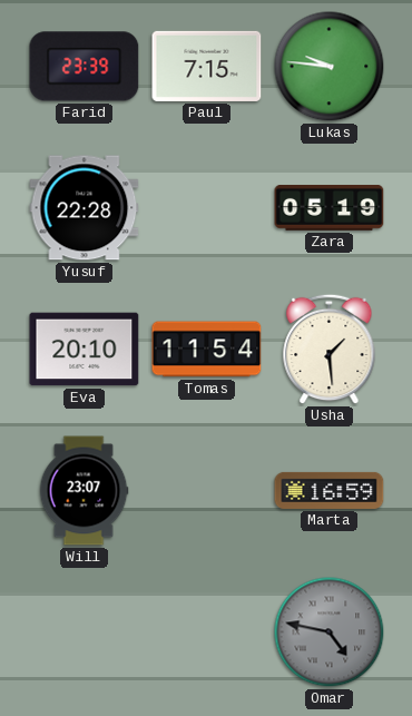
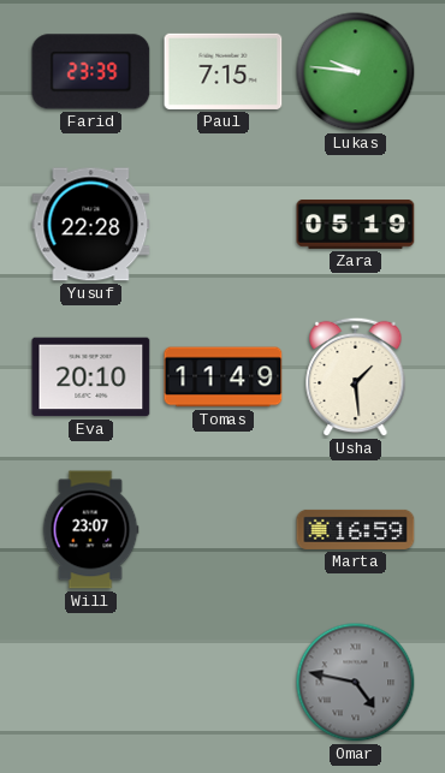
Tomas: 11:54 -> 11:49 (224, 377)
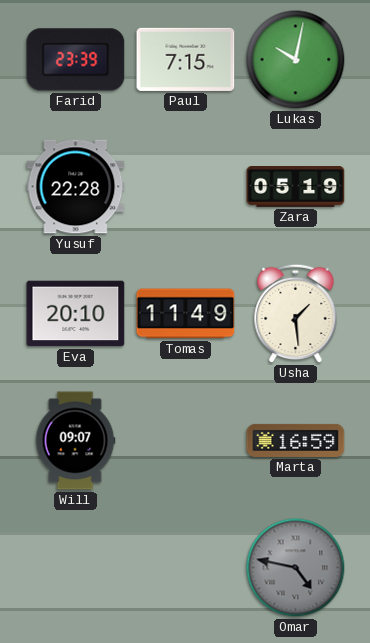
Lukas: 9:46 -> 10:02 (296, 60)
Will: 23:07 -> 09:07 (75, 441)
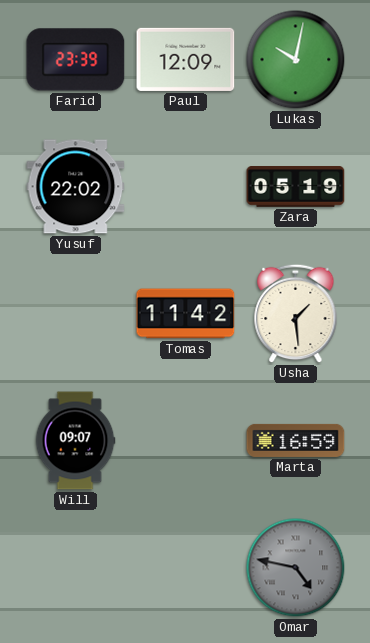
Paul: 7:15 -> 12:09 (186, 59)
Yusuf: 22:28 -> 22:02 (76, 187)
Eva: 20:10 -> none (76, 314)
Tomas: 11:49 -> 11:42 (186, 314)
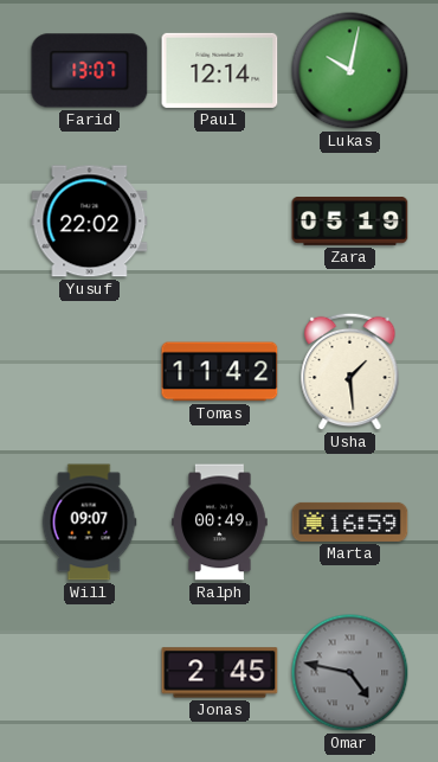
Farid: 23:39 -> 13:07 (90, 71)
Paul: 12:09 -> 12:14 (220, 70)
Ralph: none -> 00:49 (220, 523)
Jonas: none -> 2:45 (220, 673)
